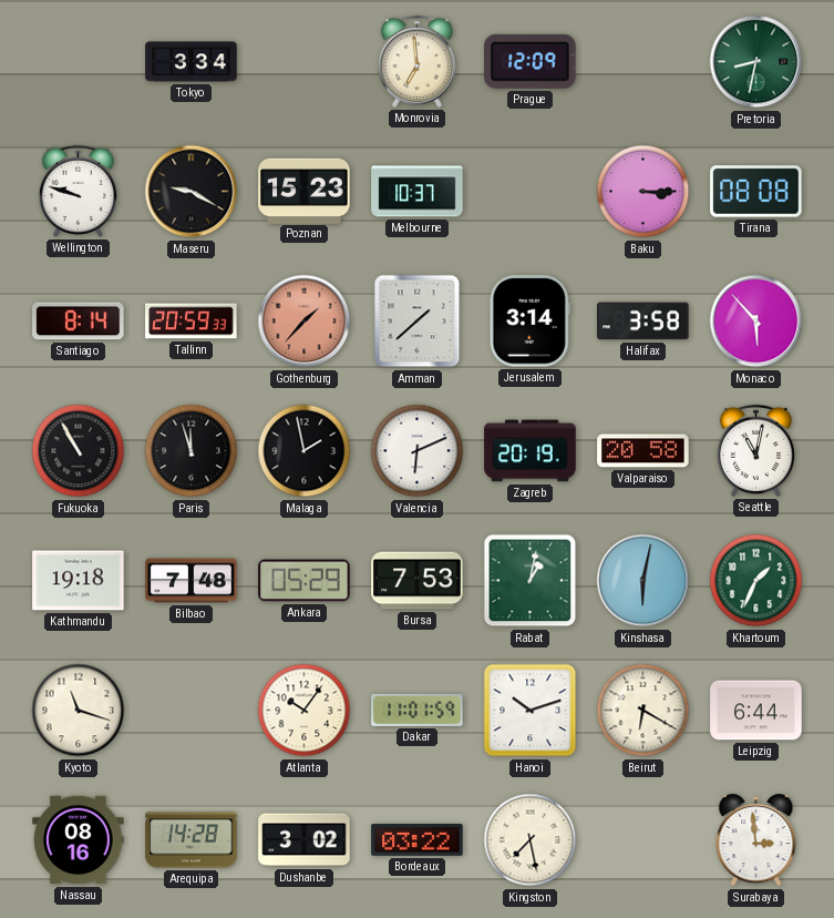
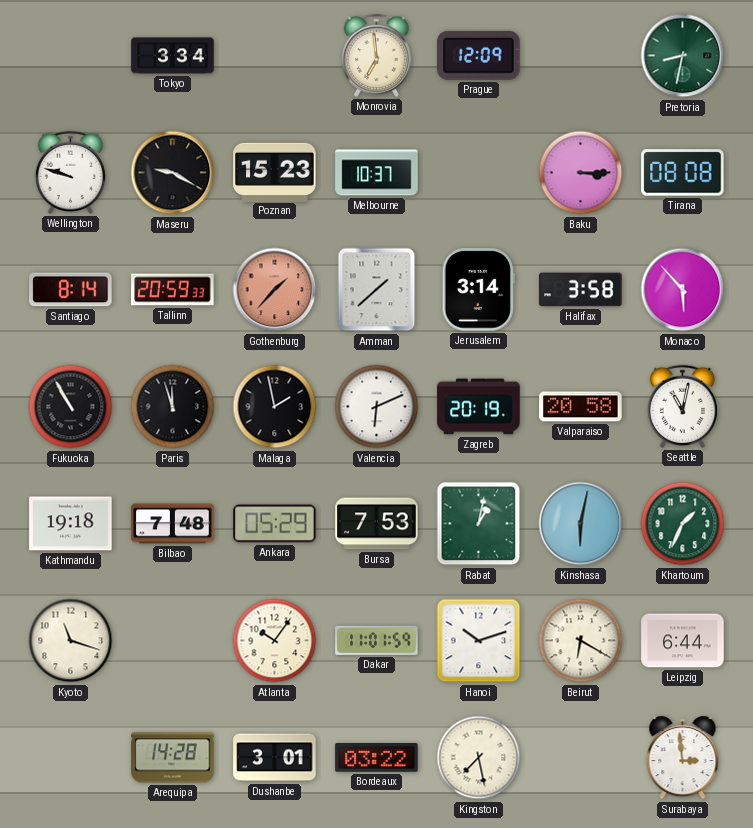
Nassau: 08:16 -> none (79, 840)
Dushanbe: 3:02 -> 3:01 (275, 758)
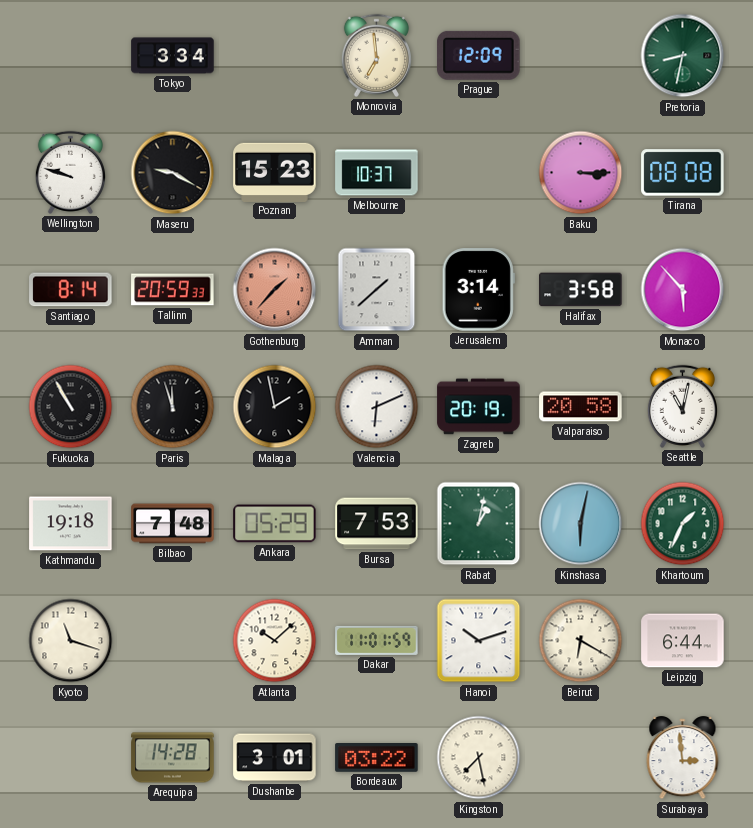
Atlanta: 10:06 -> 10:08 (275, 641)
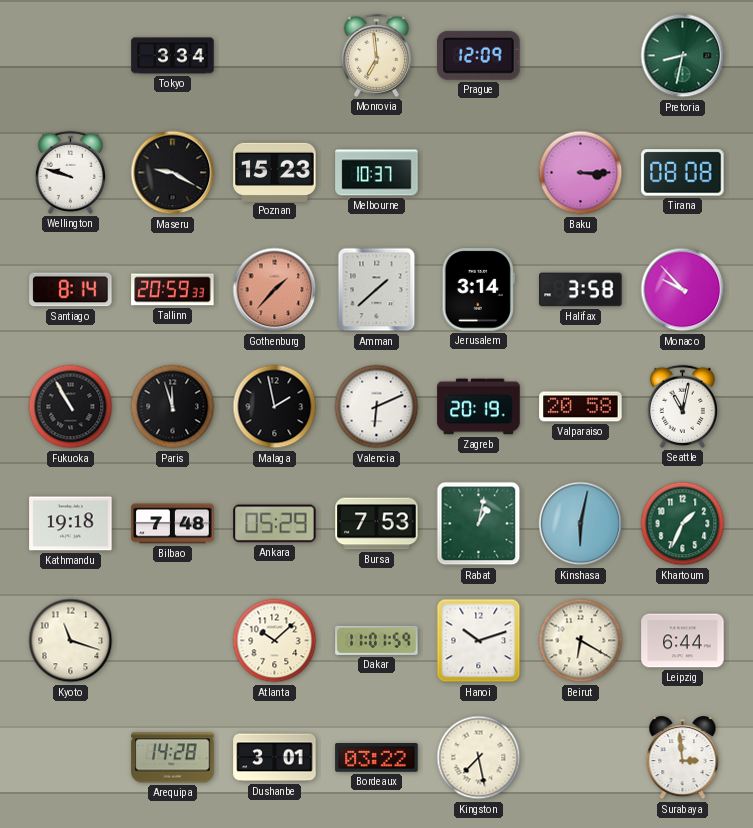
Monaco: 5:53 -> 9:53 (683, 290)
